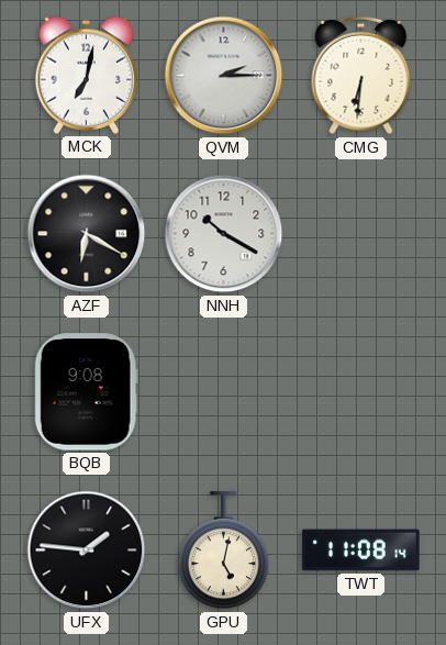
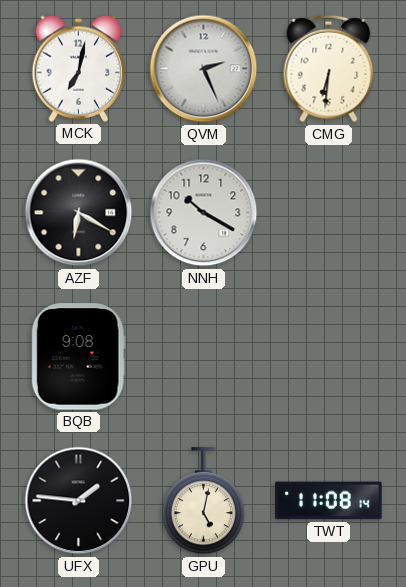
QVM: 2:15 -> 2:26 (204, 69)
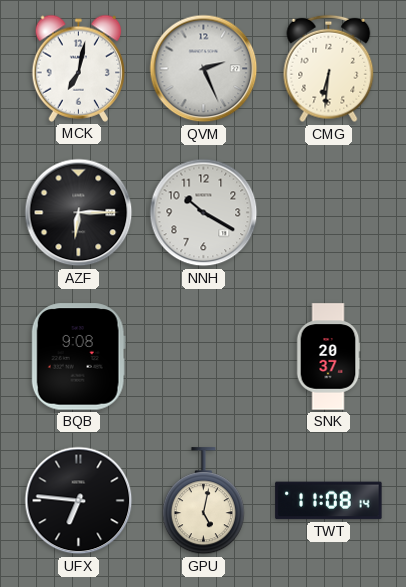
AZF: 6:20 -> 6:15 (79, 213)
SNK: none -> 20:37 (328, 357)
UFX: 1:46 -> 6:46 (79, 501)
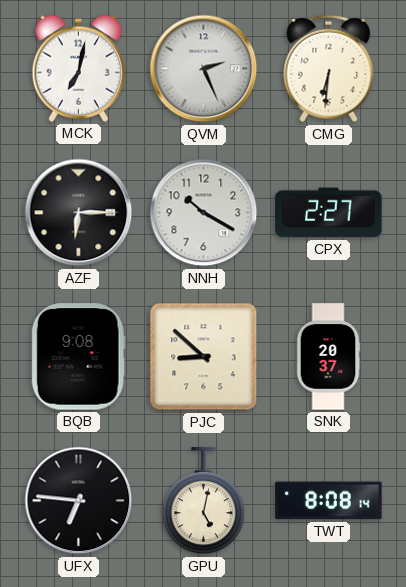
CPX: none -> 2:27 (329, 213)
PJC: none -> 8:52 (204, 357)
TWT: 11:08 -> 8:08 (329, 501)
